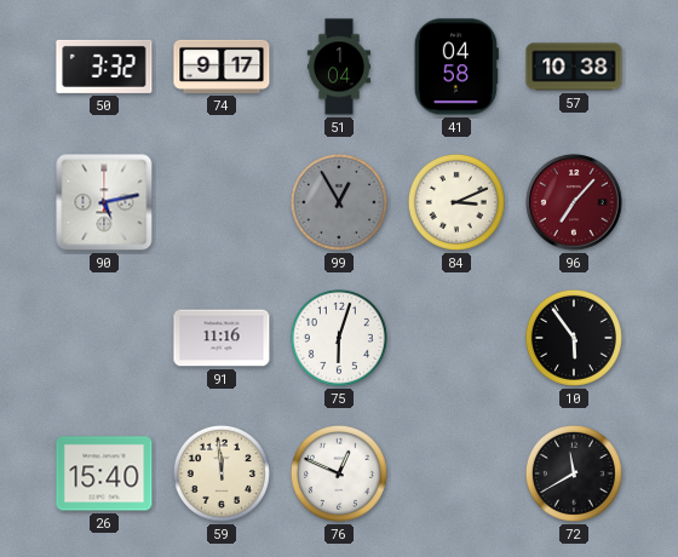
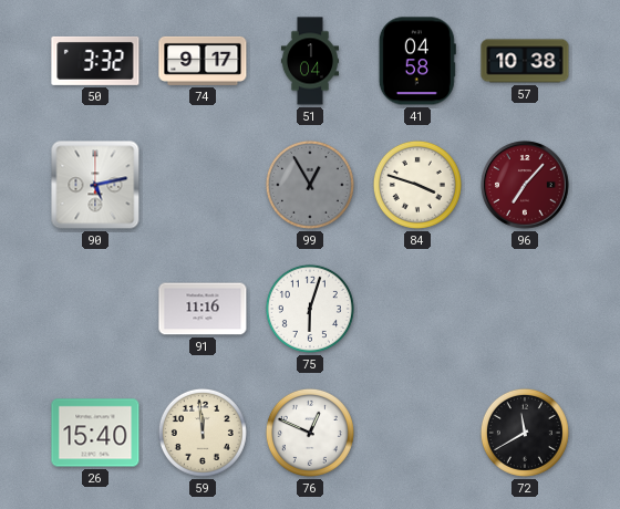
84: 3:11 -> 3:48 (417, 185)
10: 5:54 -> none (574, 338)
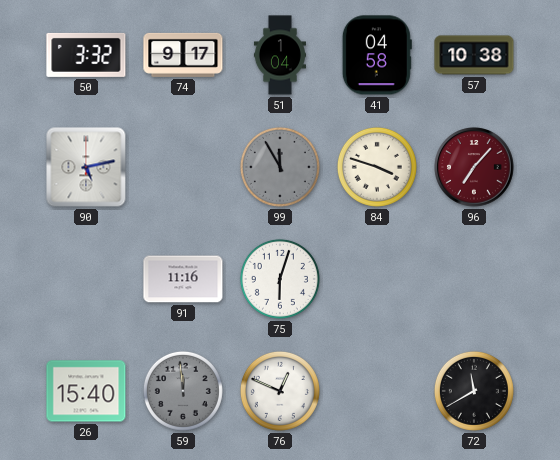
99: 12:55 -> 11:55 (280, 167)
59 dial: cream -> grey (183, 391)
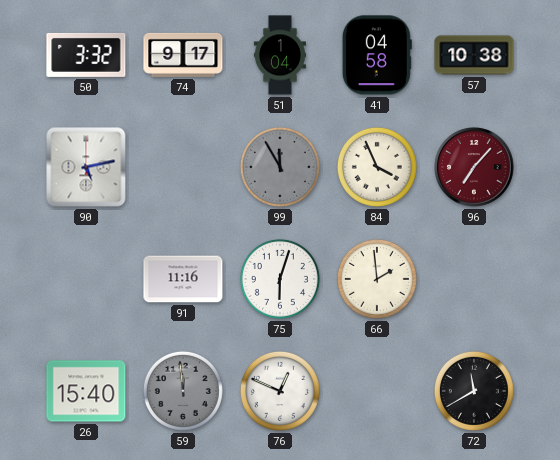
84: 3:48 -> 3:56 (377, 167)
66: none -> 1:59 (377, 279)
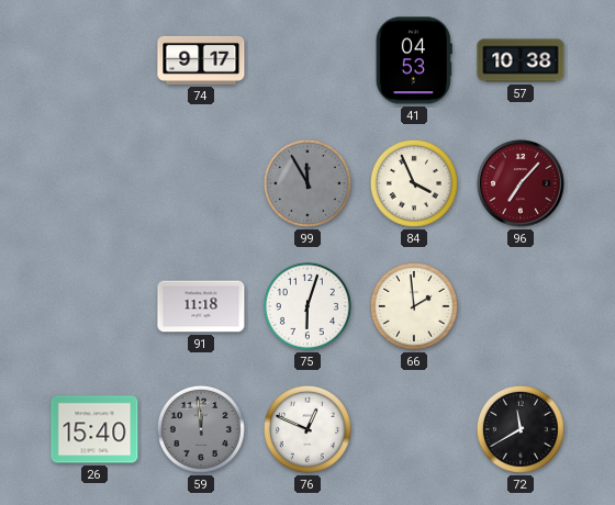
50: 3:32 -> none (86, 55)
51: 1:04 -> none (280, 55)
41: 04:58 -> 04:53 (414, 60)
90: 5:13 -> none (86, 167)
91: 11:16 -> 11:18 (201, 306)
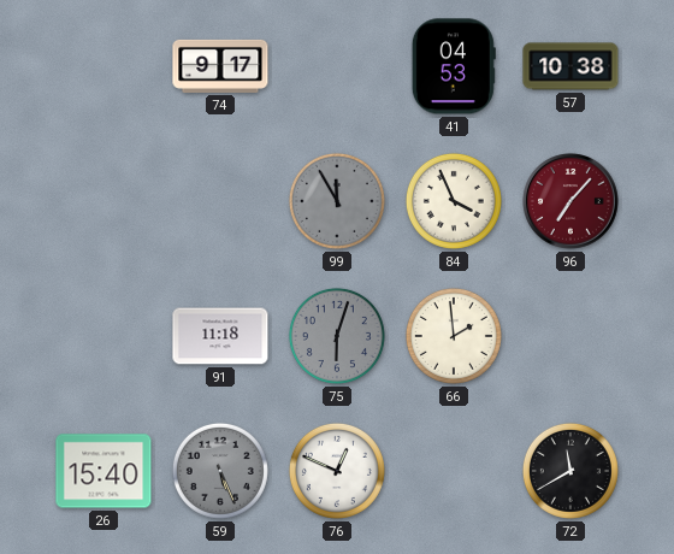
75 dial: white -> grey (337, 336)
59: 11:59 -> 5:26 (220, 471)
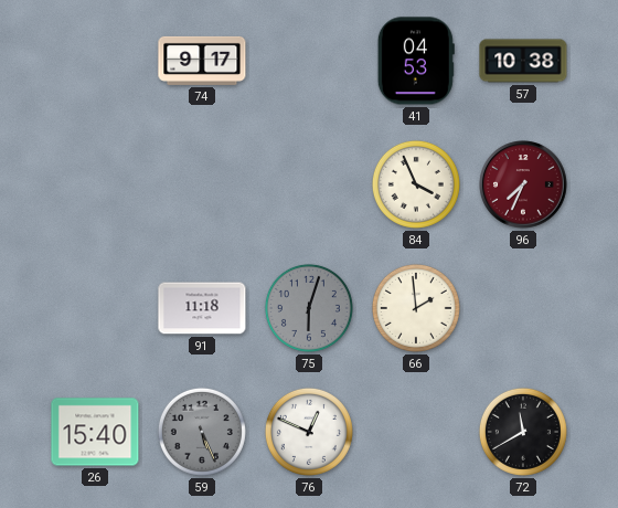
99: 11:55 -> none (337, 201)
96: 7:07 -> 7:34 (523, 184)
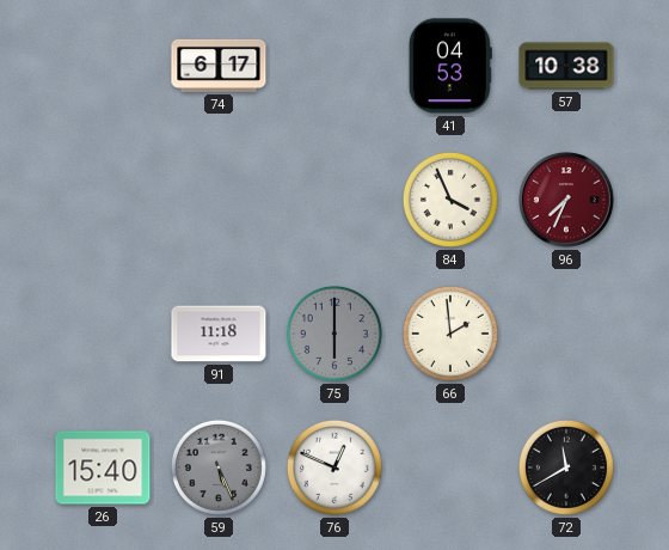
74: 9:17 -> 6:17 (219, 66)
75: 6:03 -> 6:00 (334, 334)
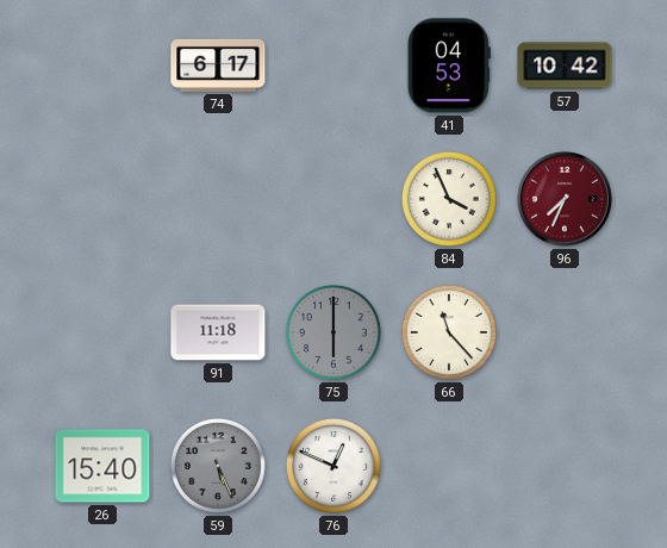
57: 10:38 -> 10:42 (565, 66)
66: 1:59 -> 11:23 (449, 332)
72: 11:40 -> none (566, 467)
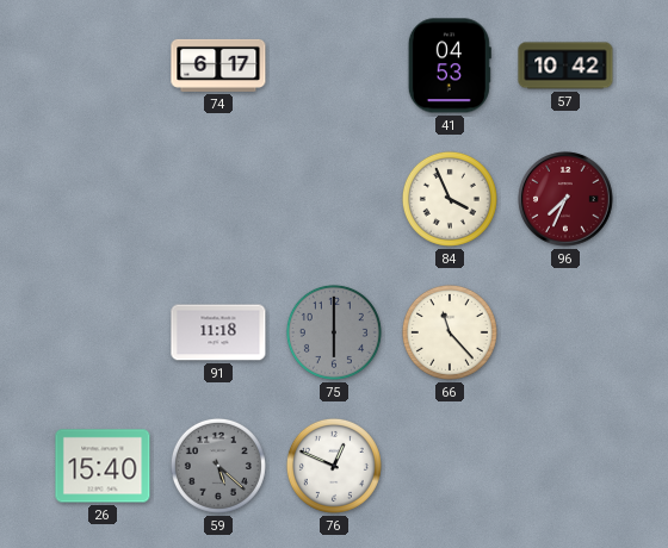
59: 5:26 -> 5:22 (218, 466)
